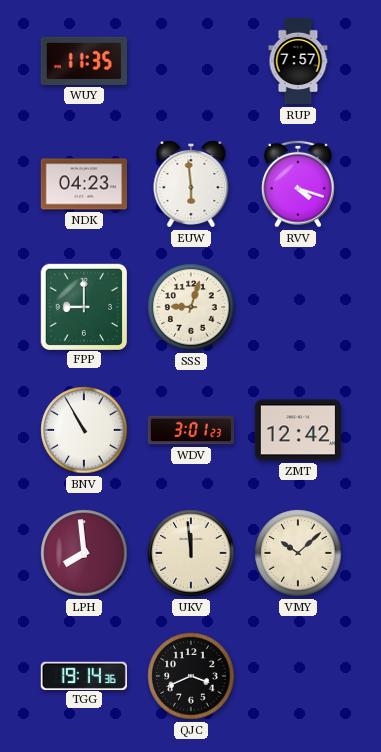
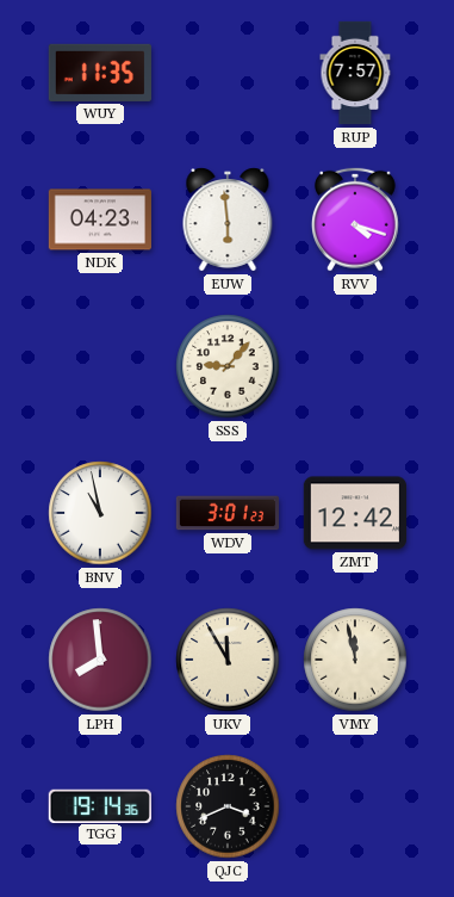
FPP: 9:00 -> none (83, 306)
SSS: 9:03 -> 9:07 (228, 366)
BNV: 10:55 -> 10:58 (100, 513)
UKV: 11:59 -> 11:55 (228, 660)
VMY: 10:08 -> 11:58 (355, 660)
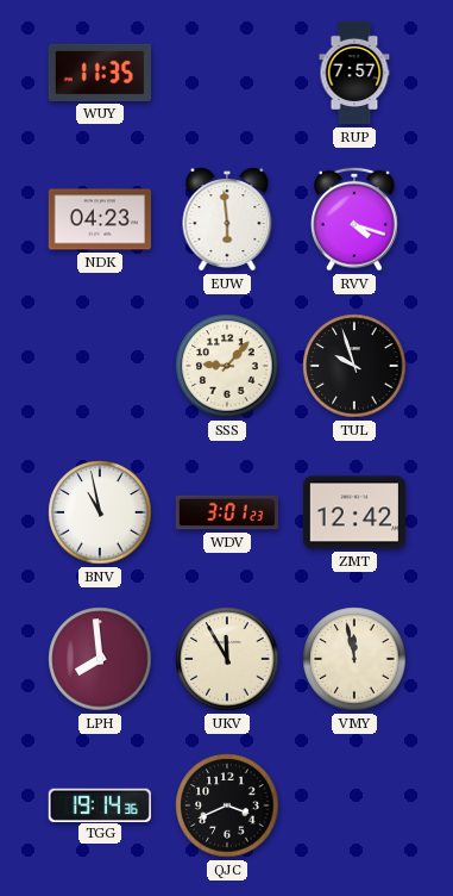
TUL: none -> 9:57 (354, 366)
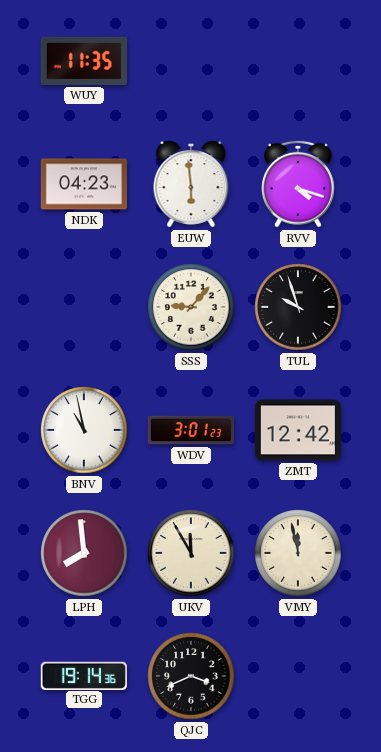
RUP: 7:57 -> none (354, 73)
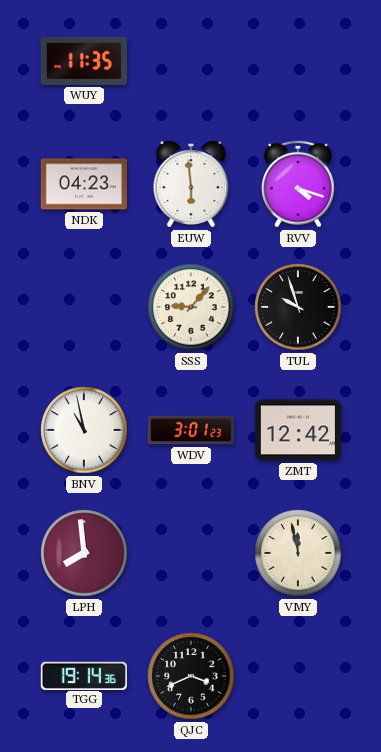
UKV: 11:55 -> none (191, 553)
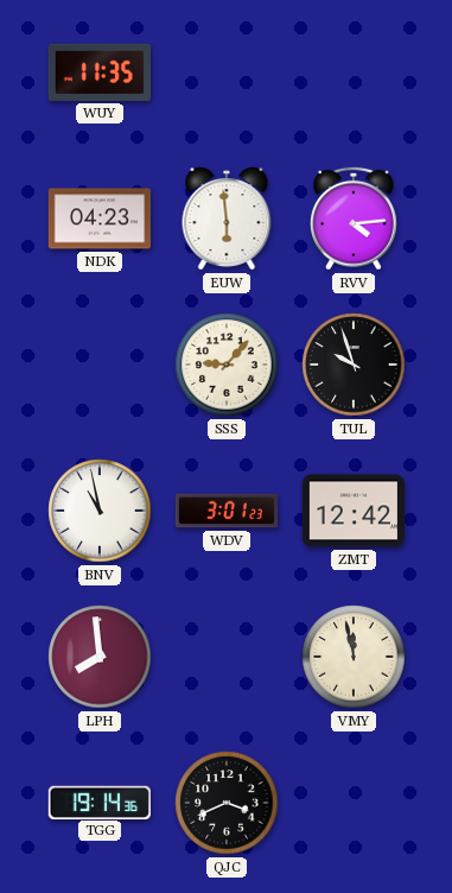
RVV: 4:18 -> 4:14 (354, 218)
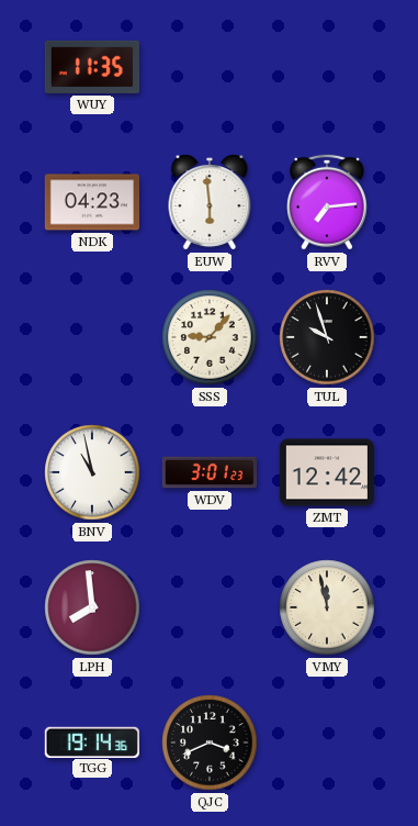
RVV: 4:14 -> 7:14 (327, 202)
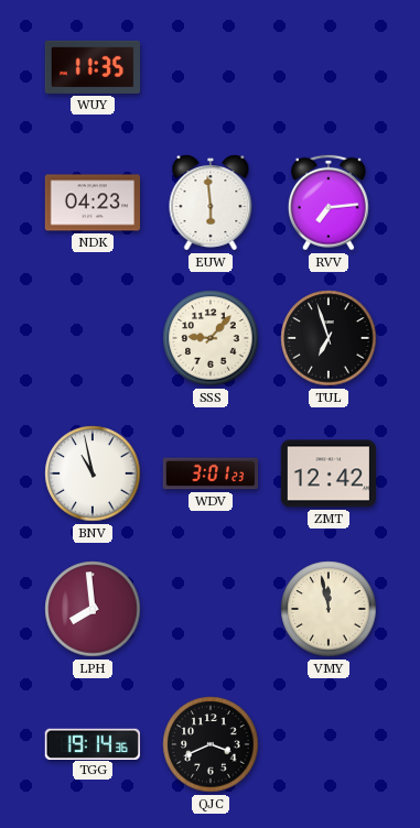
TUL: 9:57 -> 6:57 (329, 338)
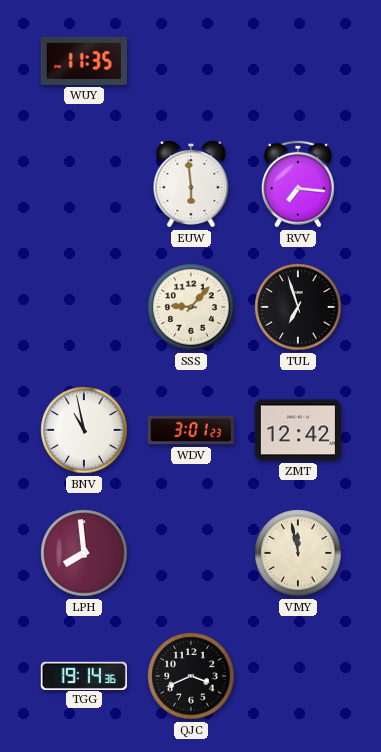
NDK: 04:23 -> none (91, 203)
RVV: 7:14 -> 7:16 (298, 184)
